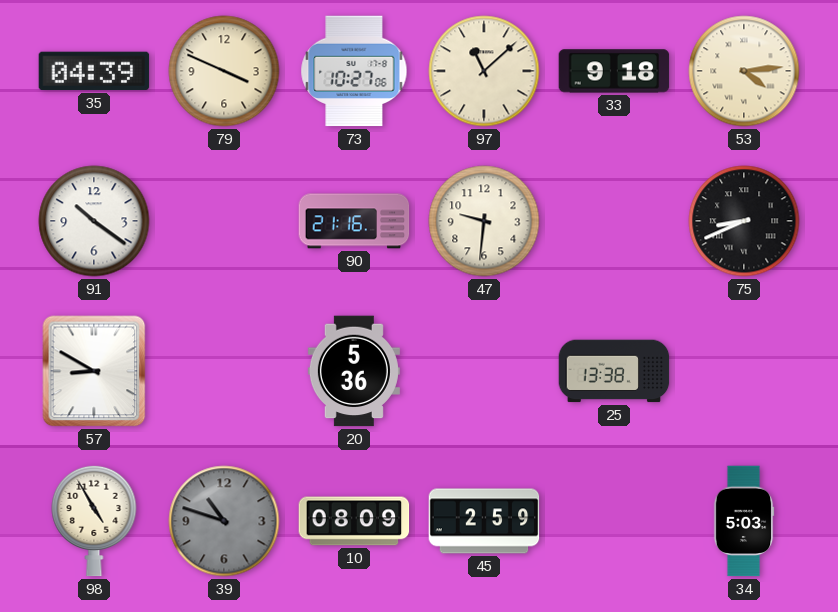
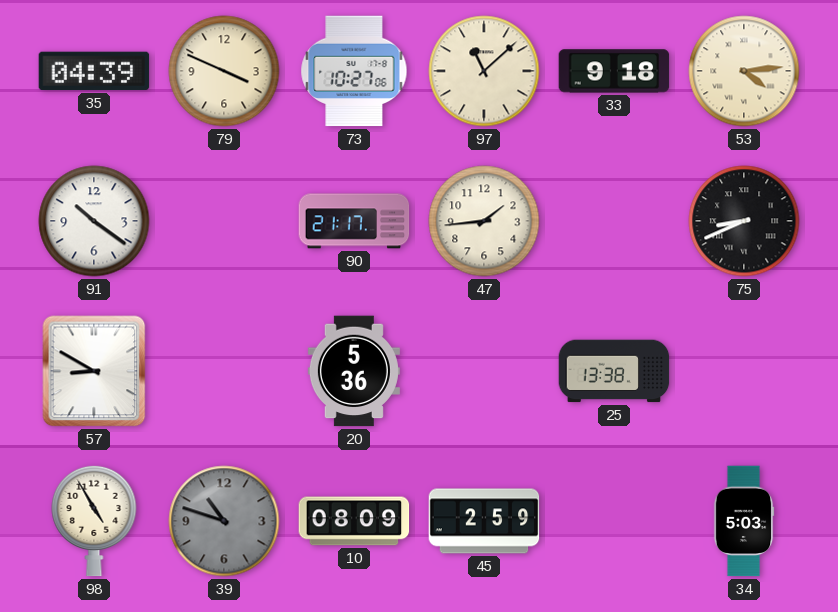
90: 21:16 -> 21:17 (354, 221)
47: 9:31 -> 1:44 (484, 221)
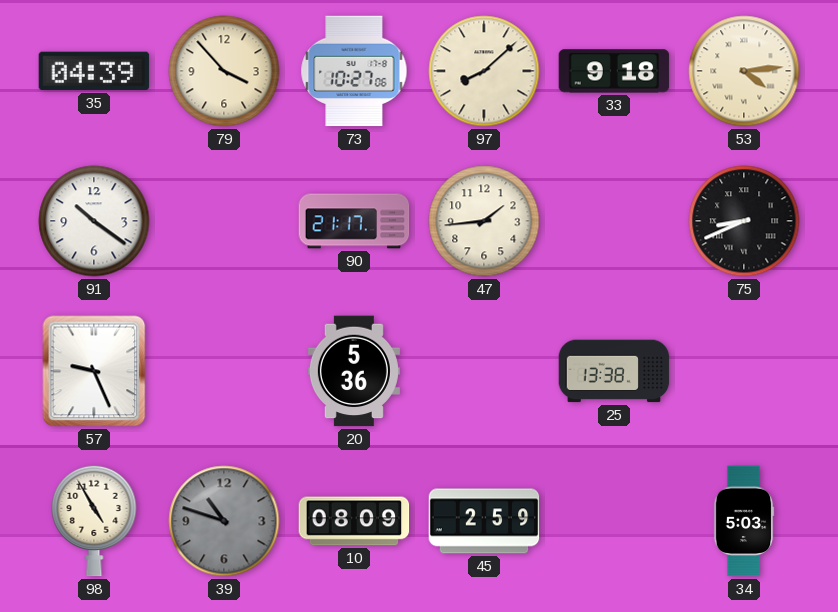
79: 3:49 -> 3:53 (224, 71)
97: 11:08 -> 8:08 (484, 71)
57: 8:50 -> 9:26 (94, 371)
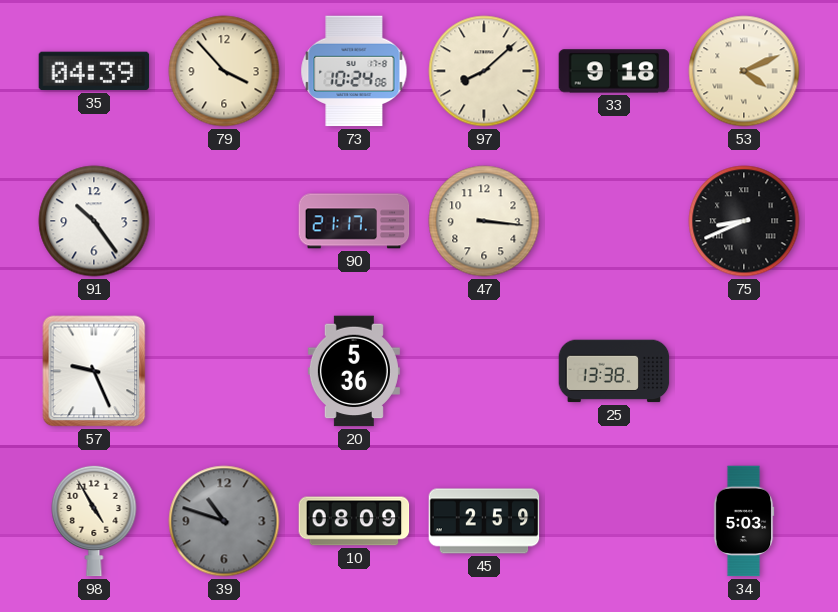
73: 10:27 -> 10:24 (354, 71)
53: 4:14 -> 4:11 (744, 71)
91: 10:21 -> 10:24 (94, 221)
47: 1:44 -> 3:16 (484, 221)
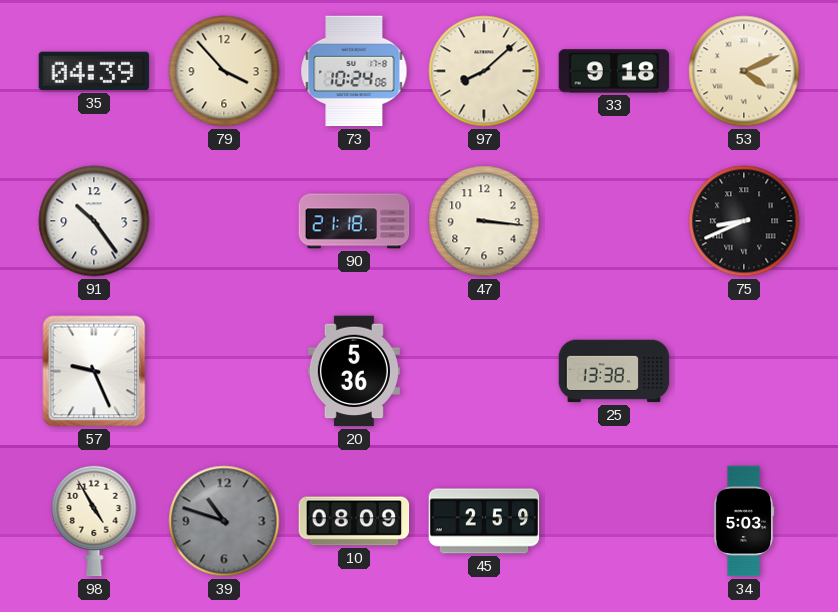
90: 21:17 -> 21:18 (354, 221)
